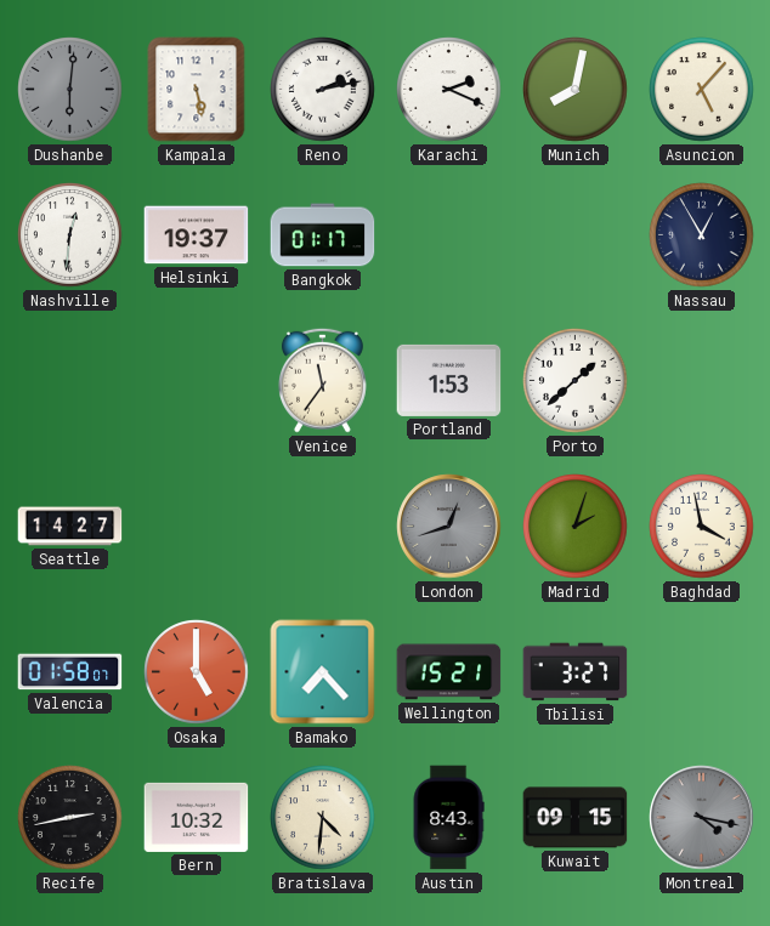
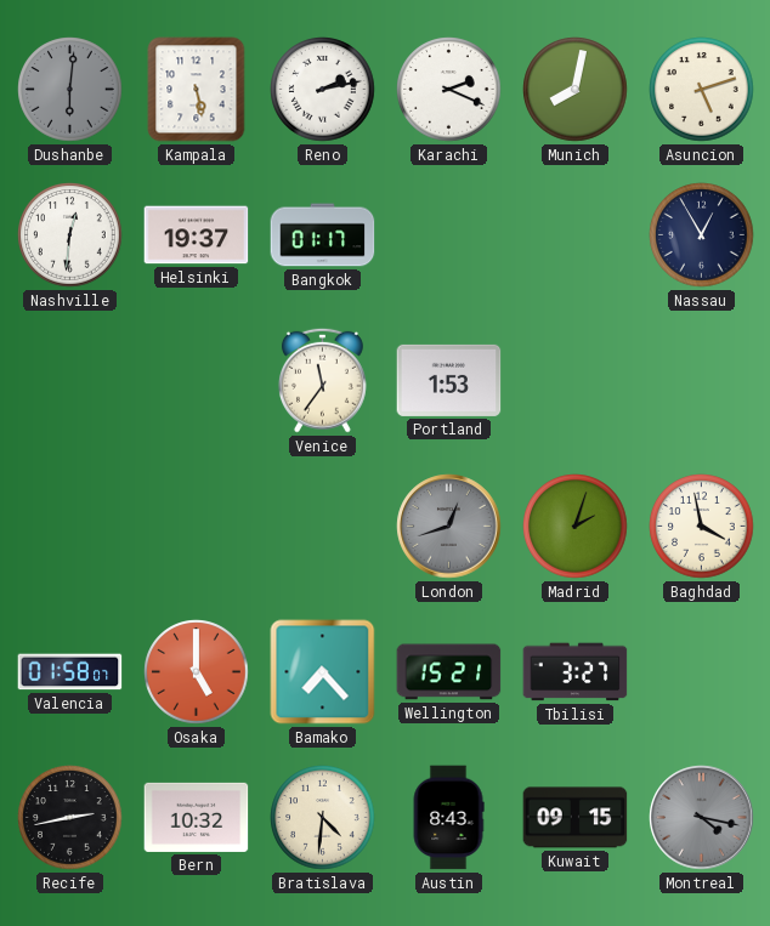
Asuncion: 5:07 -> 5:12 (702, 90)
Porto: 1:38 -> none (576, 381)
Seattle: 14:27 -> none (70, 527)
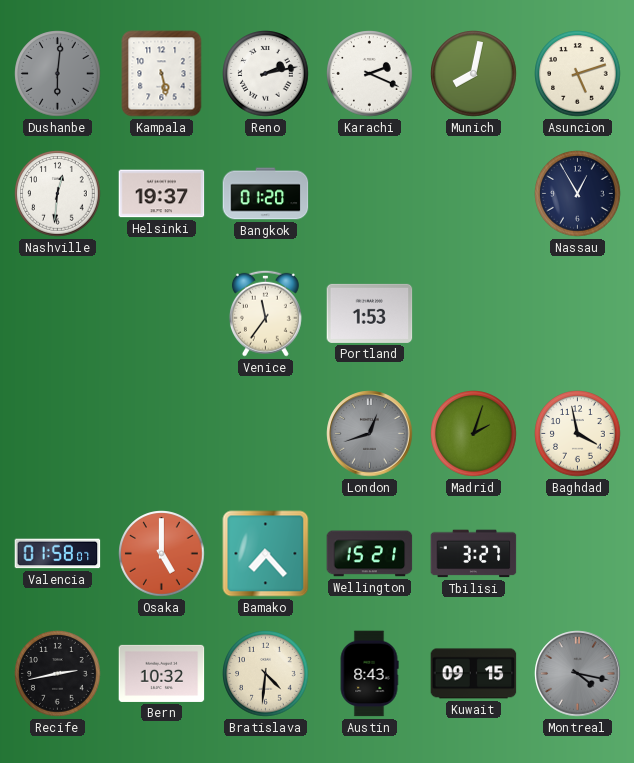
Bangkok: 01:17 -> 01:20 (266, 194)
